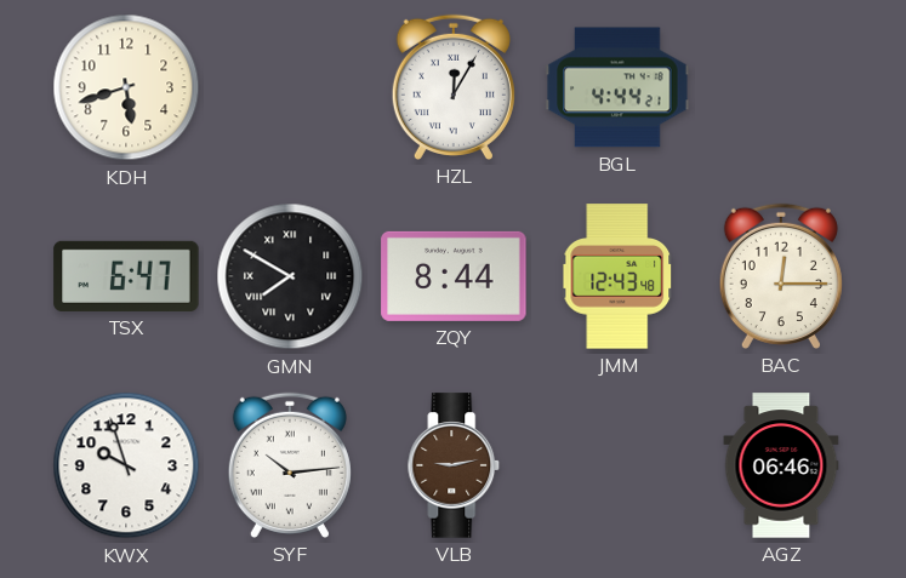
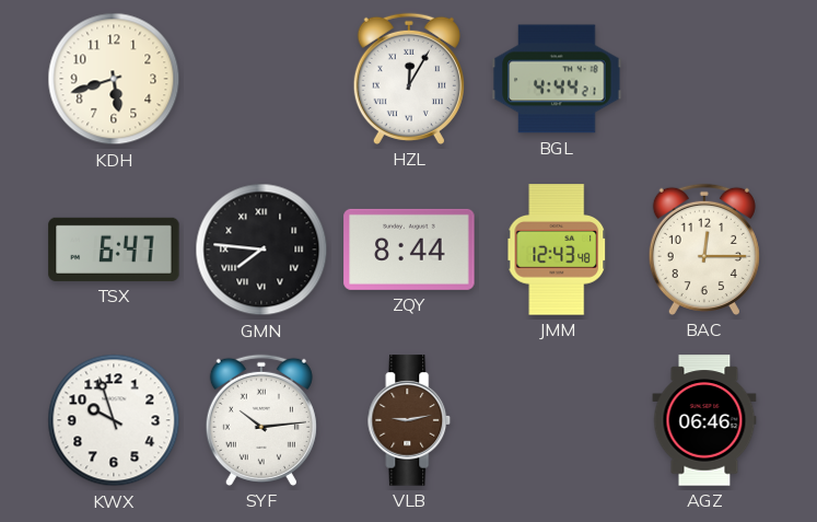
GMN: 7:50 -> 7:46 (261, 250)
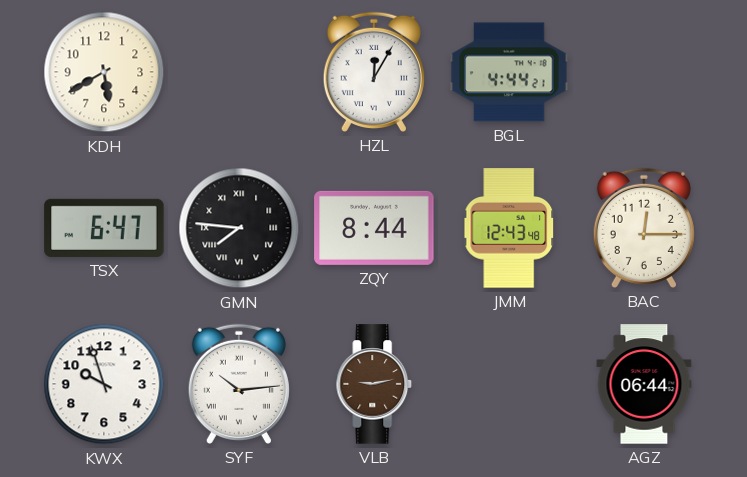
KDH: 5:42 -> 5:40 (104, 72)
AGZ: 06:46 -> 06:44 (644, 384)
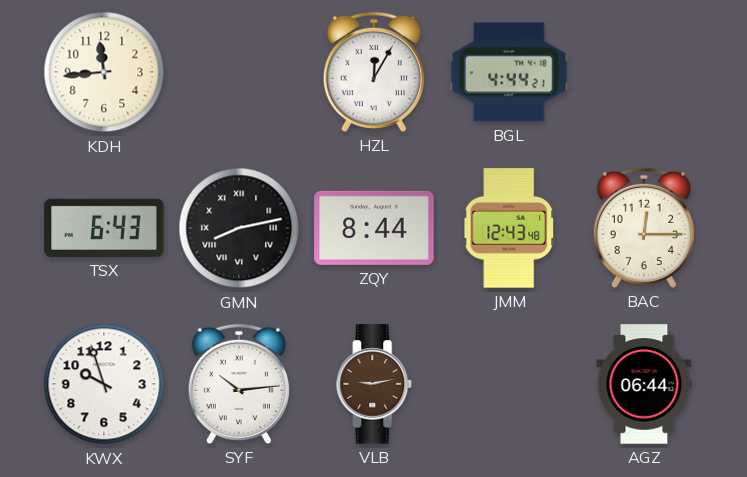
KDH: 5:40 -> 11:44 (104, 72)
TSX: 6:47 -> 6:43 (104, 228)
GMN: 7:46 -> 8:13 (239, 228)
